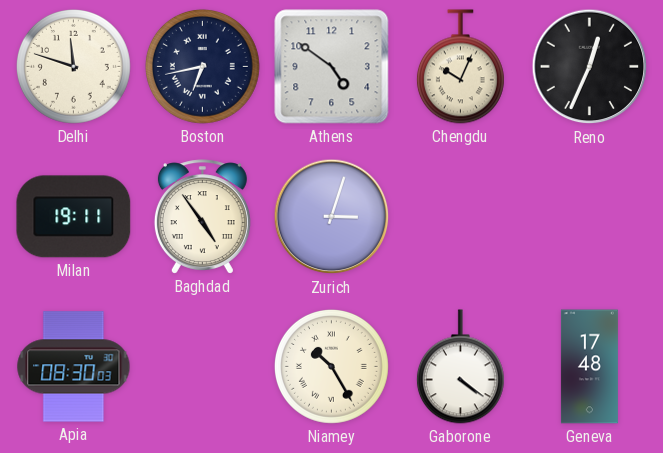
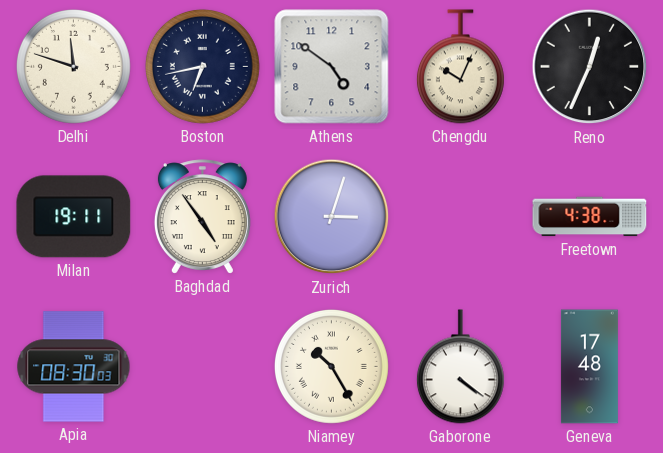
Freetown: none -> 4:38 (590, 217)
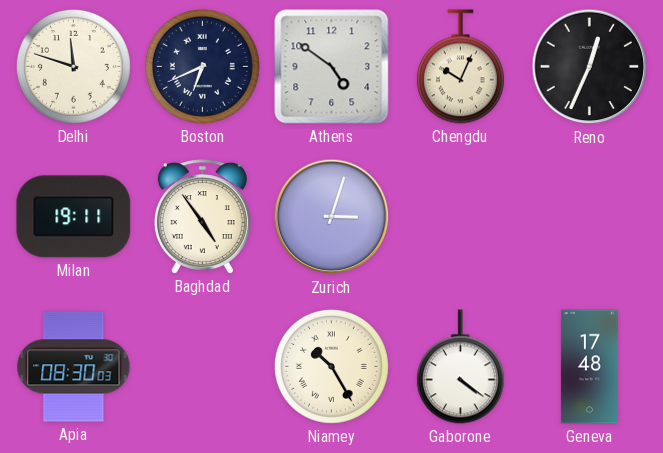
Boston: 6:43 -> 6:41 (202, 66)
Freetown: 4:38 -> none (590, 217)
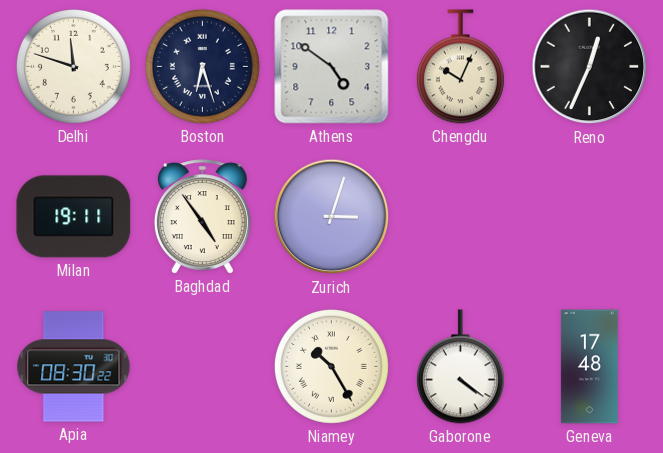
Boston: 6:41 -> 6:27 (202, 66)
Apia: 08:30:03 -> 08:30:22 (74, 367)
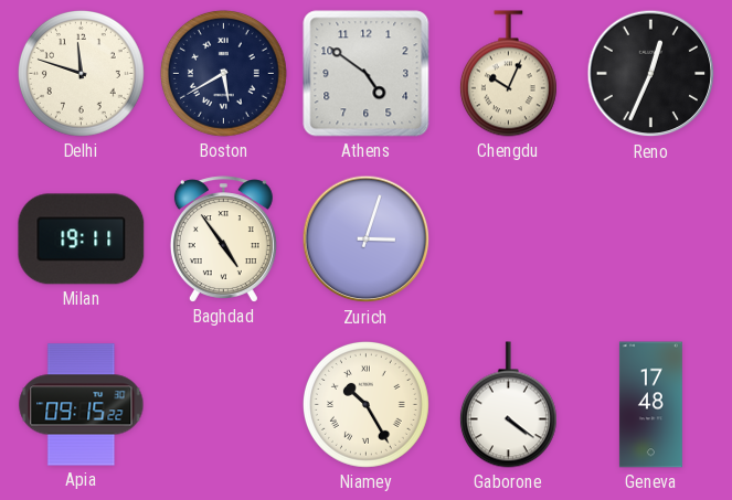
Boston: 6:27 -> 5:40 (223, 73)
Apia: 08:30 -> 09:15 (82, 405)
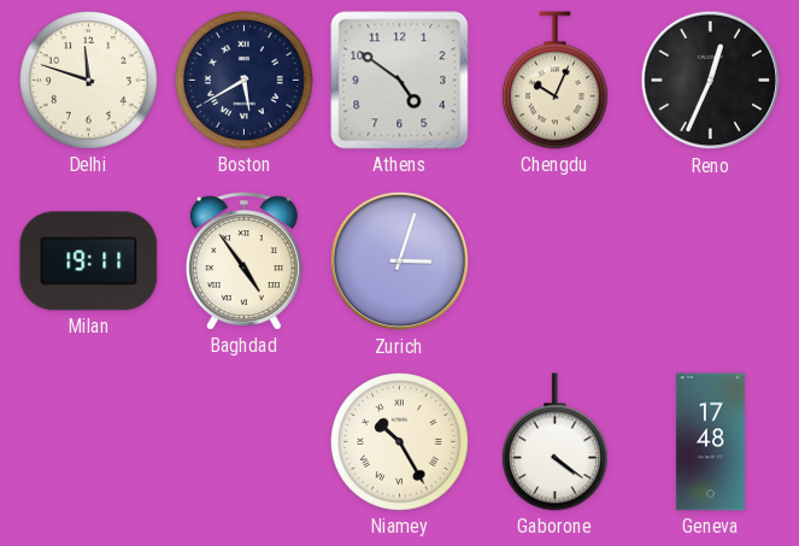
Apia: 09:15 -> none (82, 405)
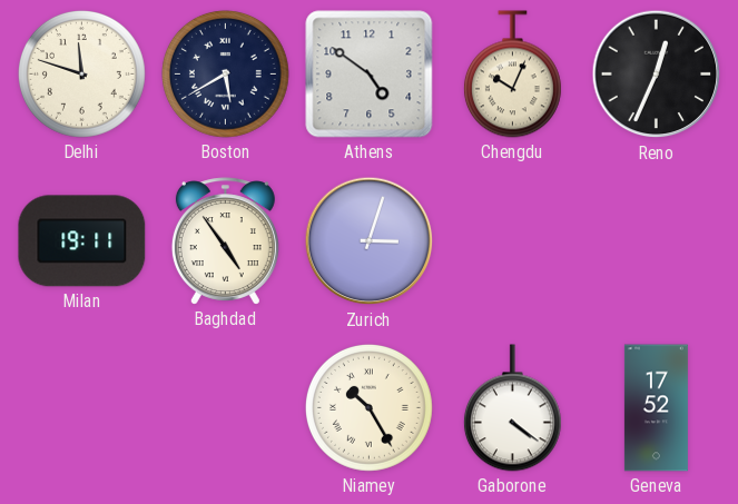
Geneva: 17:48 -> 17:52 (656, 408)
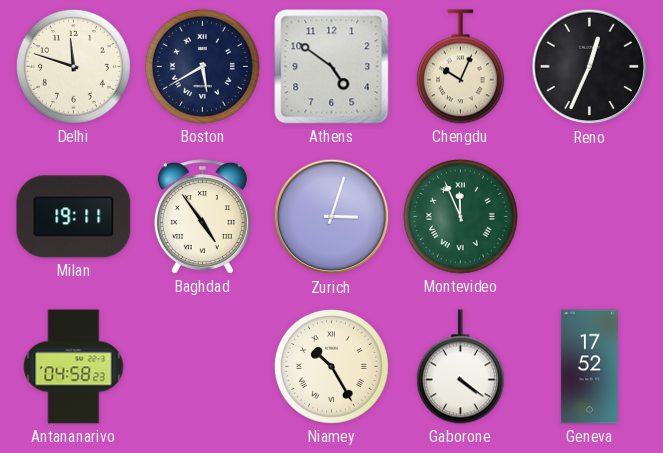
Montevideo: none -> 11:56 (460, 216)
Antananarivo: none -> 04:58 (74, 367)
